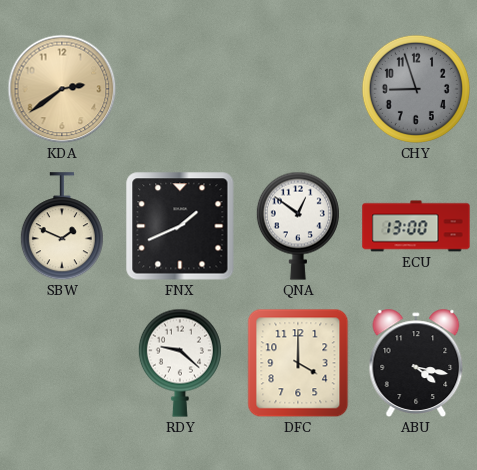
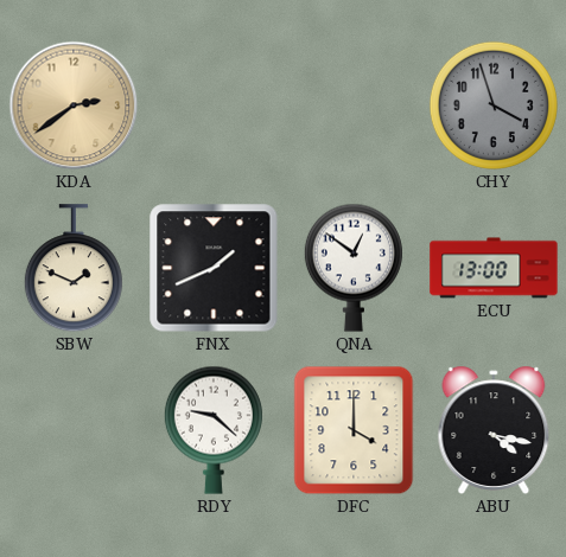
CHY: 8:57 -> 3:57 (494, 105)
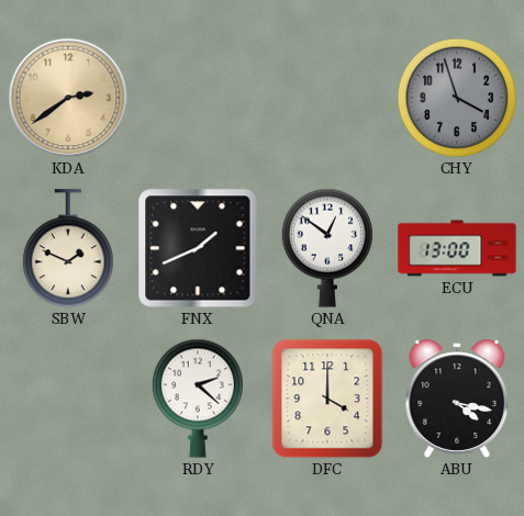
RDY: 9:22 -> 2:22 (198, 399)
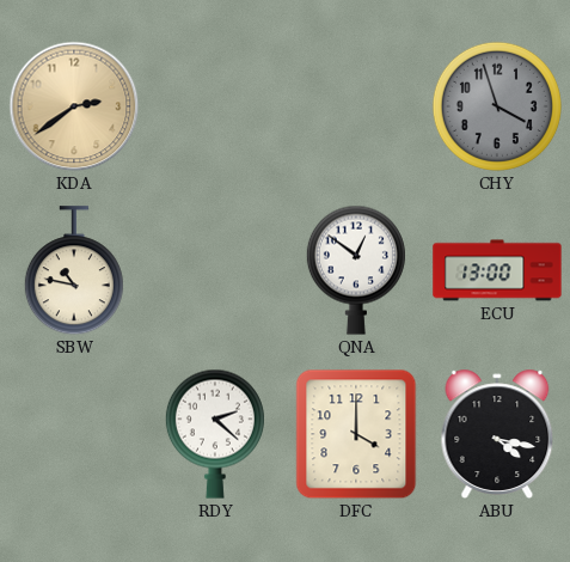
SBW: 1:49 -> 10:47 (74, 271)
FNX: 1:41 -> none (198, 248)
